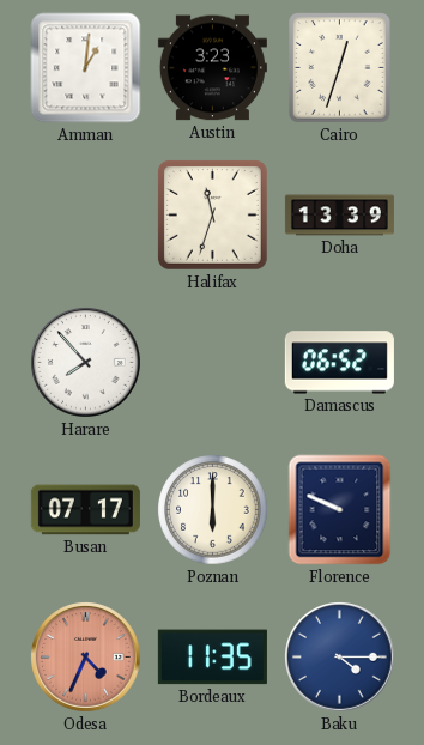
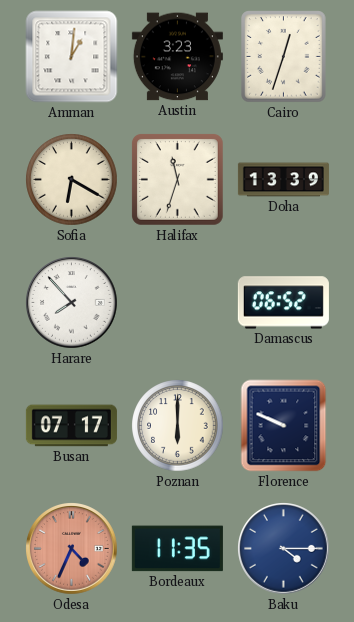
Sofia: none -> 6:20 (72, 180)
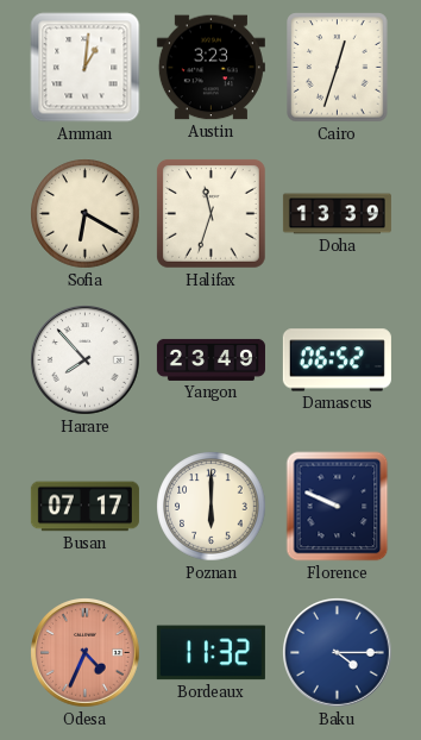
Yangon: none -> 23:49 (211, 359)
Bordeaux: 11:35 -> 11:32 (211, 653)
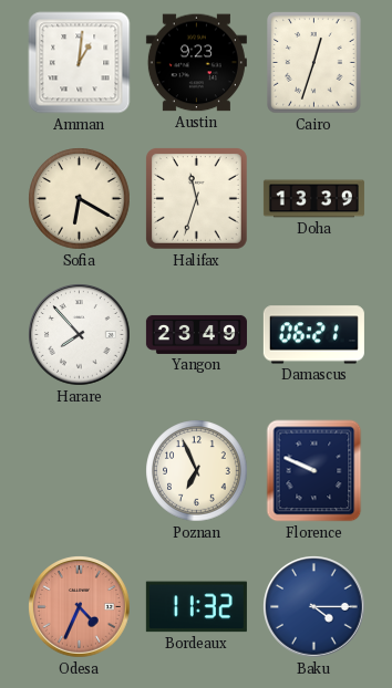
Austin: 3:23 -> 9:23 (196, 63)
Damascus: 06:52 -> 06:21 (313, 335)
Busan: 07:17 -> none (84, 507)
Poznan: 6:00 -> 6:56 (197, 471)
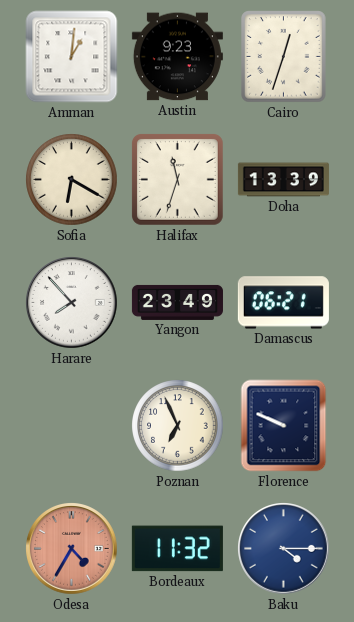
Odesa: 4:34 -> 4:35 (72, 549)
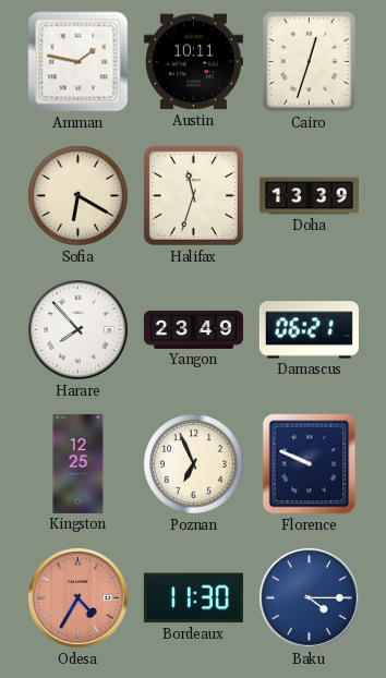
Amman: 1:01 -> 1:47 (79, 62)
Austin: 9:23 -> 10:11 (193, 62)
Kingston: none -> 12:25 (79, 463)
Bordeaux: 11:32 -> 11:30 (193, 598)
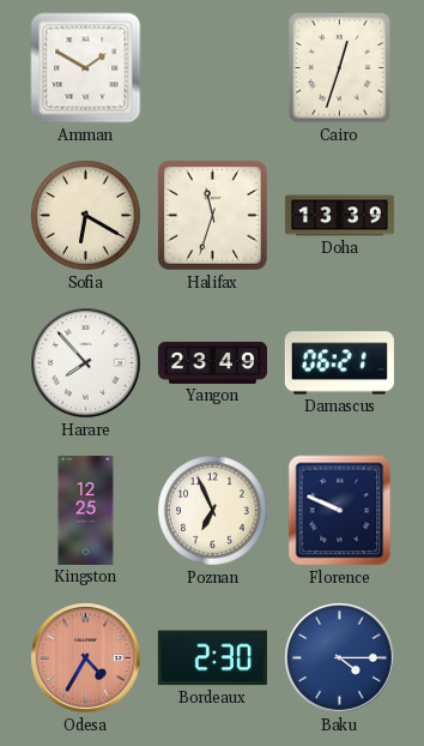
Amman: 1:47 -> 1:50 (86, 68)
Austin: 10:11 -> none (193, 62)
Bordeaux: 11:30 -> 2:30 (212, 658)
